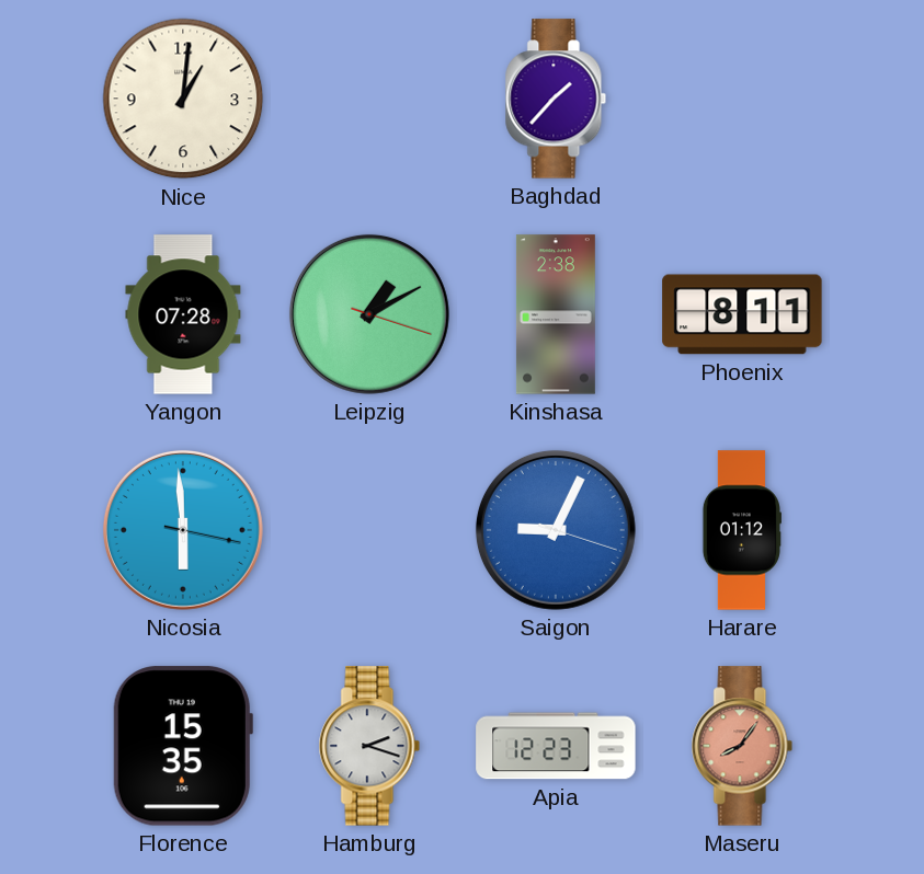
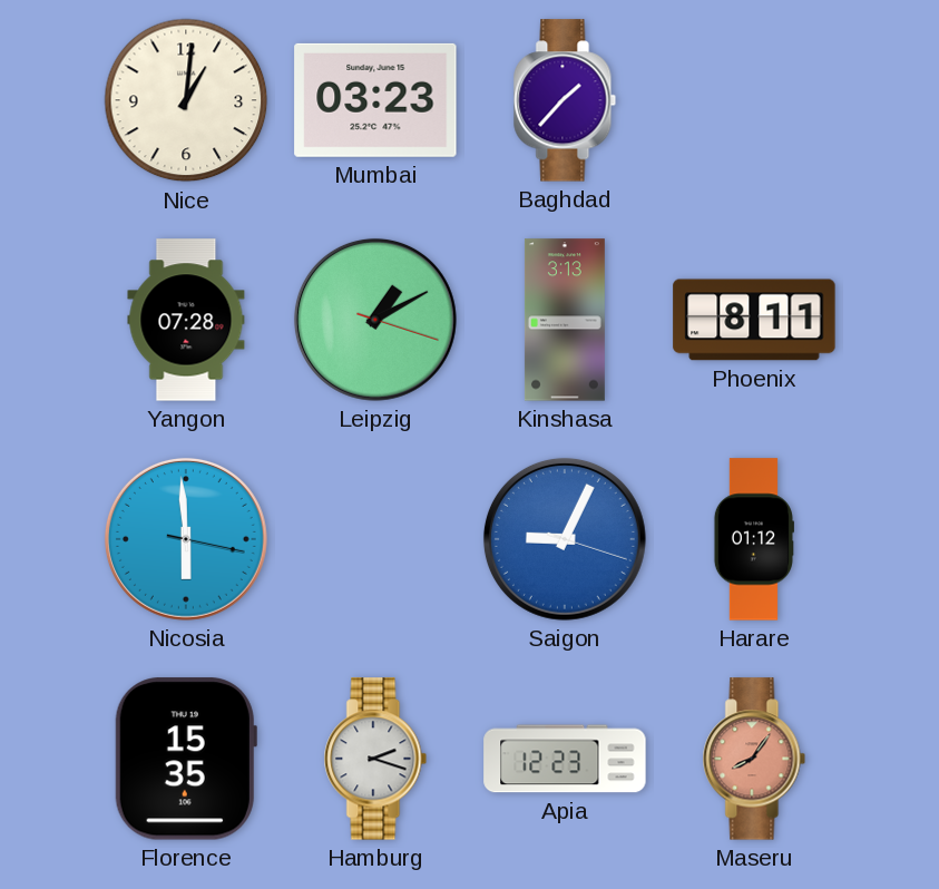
Mumbai: none -> 03:23 (375, 100)
Kinshasa: 2:38 -> 3:13 (565, 320)
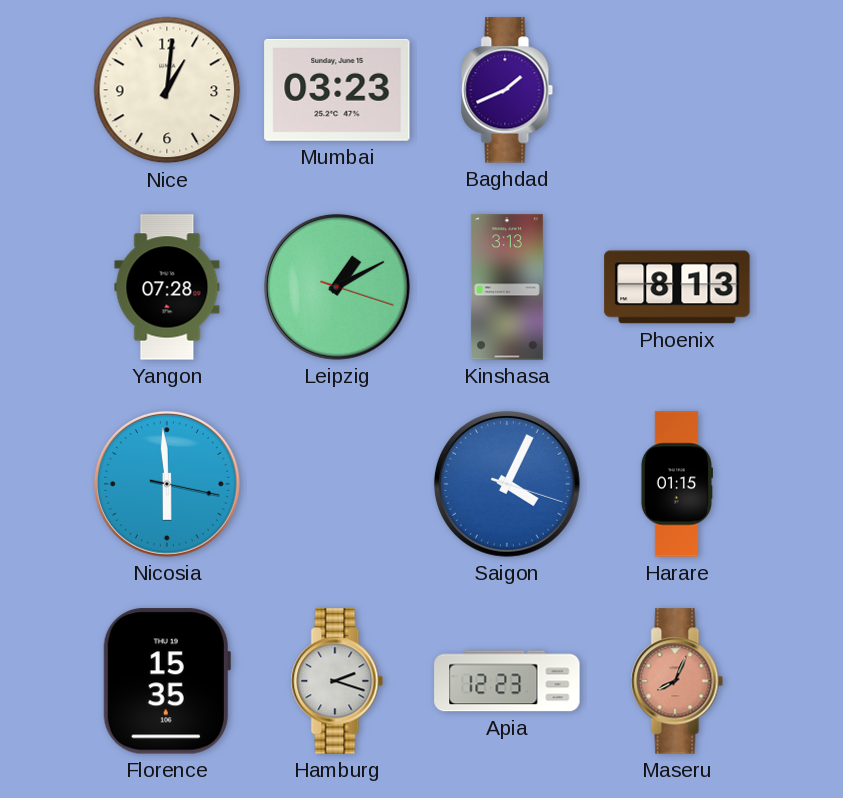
Baghdad: 1:37 -> 1:41 (507, 90)
Phoenix: 8:11 -> 8:13 (677, 287)
Saigon: 9:04 -> 4:04 (507, 484)
Harare: 01:12 -> 01:15 (676, 484)
Maseru: 8:06 -> 8:04 (677, 681)
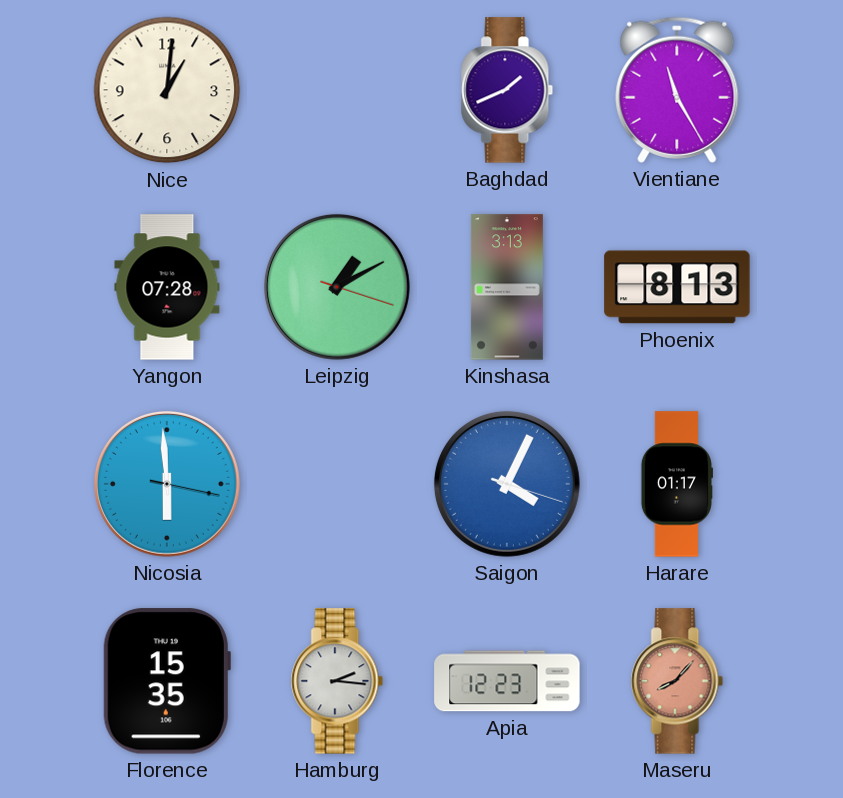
Mumbai: 03:23 -> none (337, 90)
Vientiane: none -> 11:25 (677, 90)
Harare: 01:15 -> 01:17 (676, 484)
Hamburg: 2:18 -> 2:16 (337, 681)
Maseru: 8:04 -> 8:07 (677, 681)
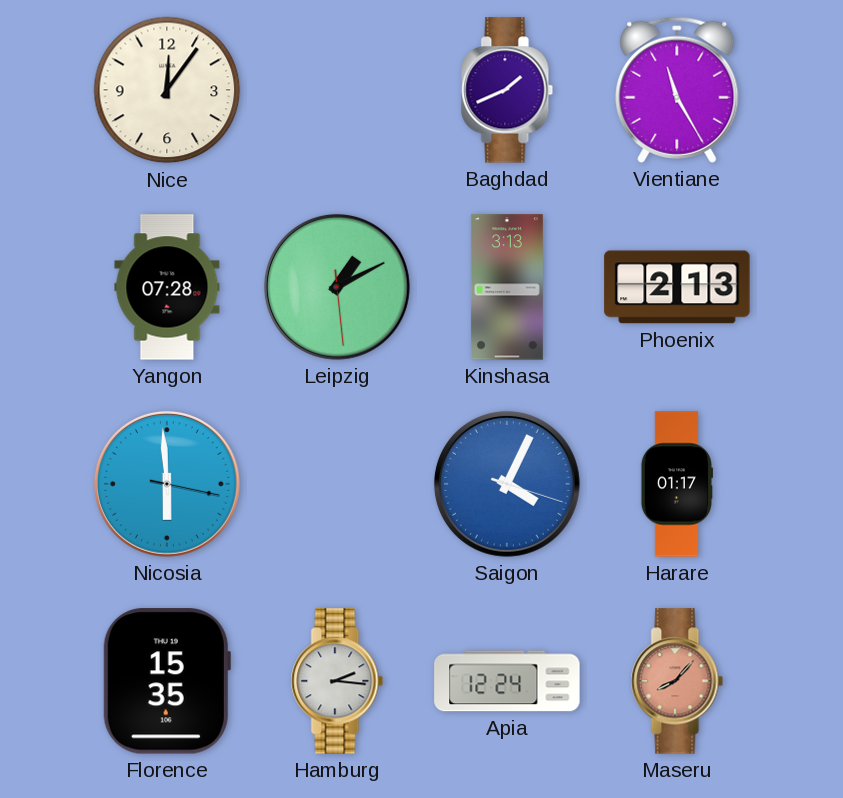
Nice: 1:01 -> 12:06 (167, 90)
Leipzig: 1:10:18 -> 1:10:29 (337, 287)
Phoenix: 8:13 -> 2:13 (677, 287)
Apia: 12:23 -> 12:24 (507, 681)
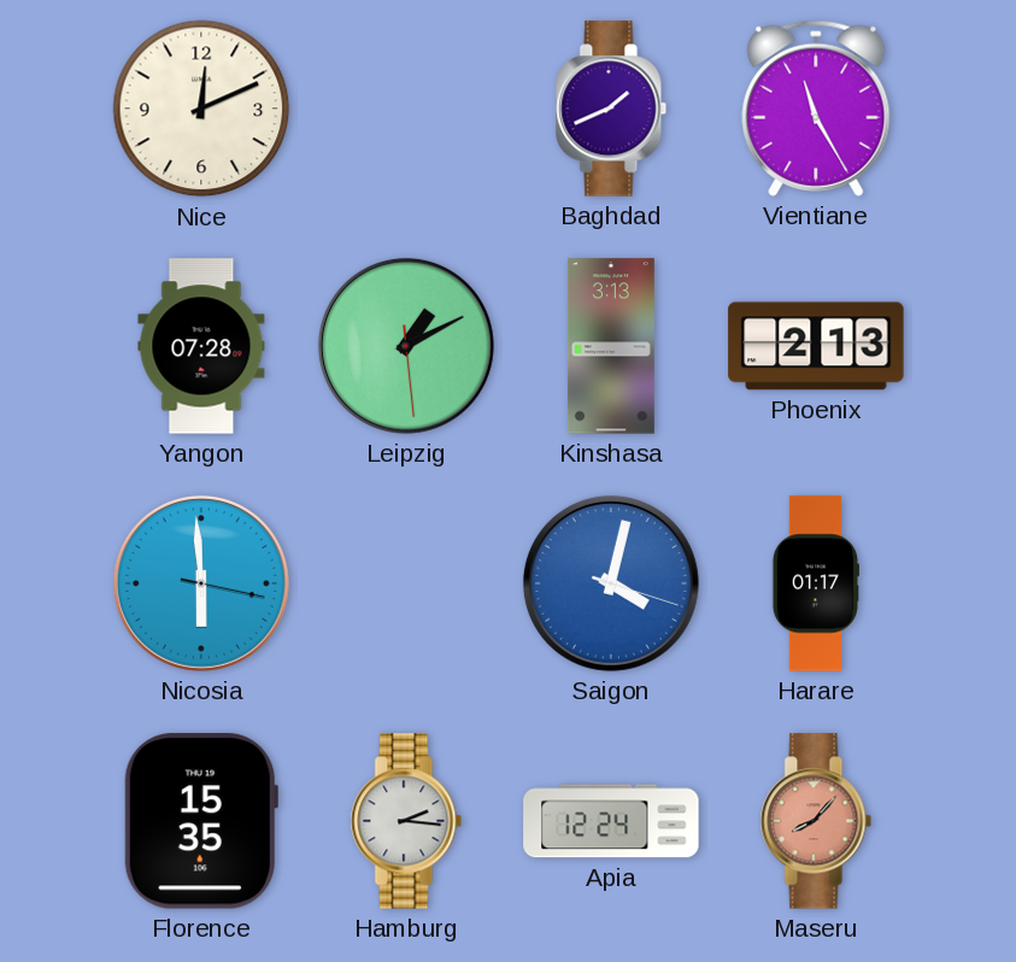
Nice: 12:06 -> 12:11 (201, 108)
Saigon: 4:04 -> 4:02 (611, 583)
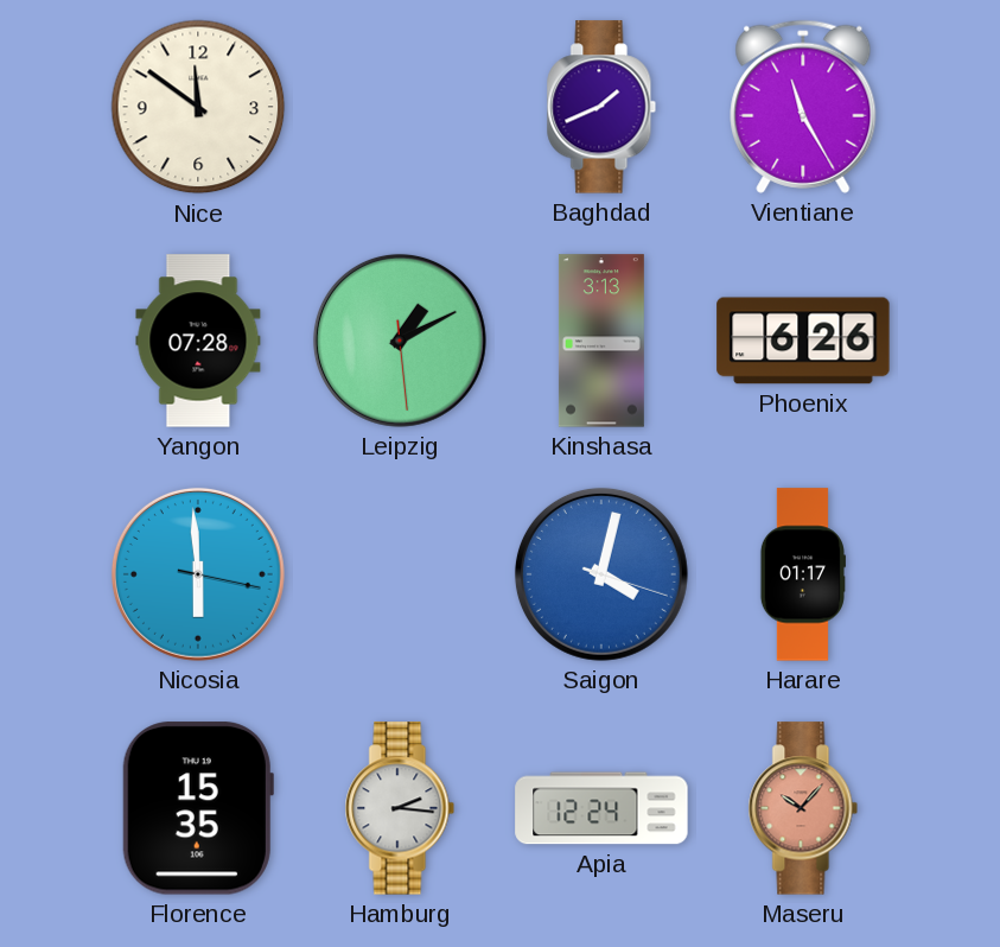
Nice: 12:11 -> 11:51 (198, 107)
Phoenix: 2:13 -> 6:26 (803, 341)
Maseru: 8:07 -> 10:07 (803, 808)
